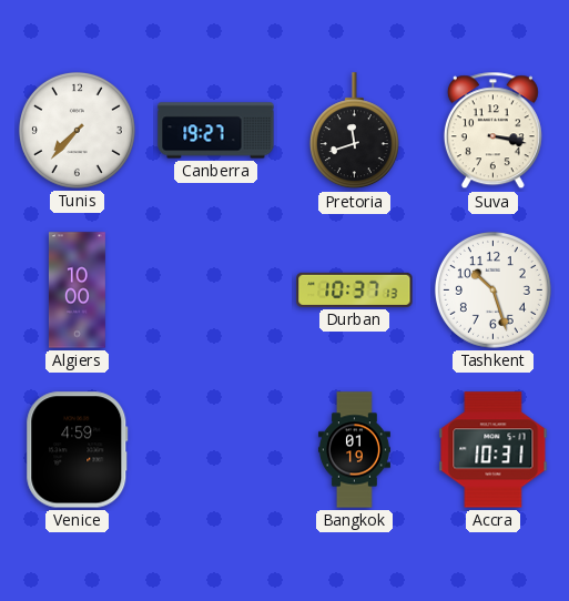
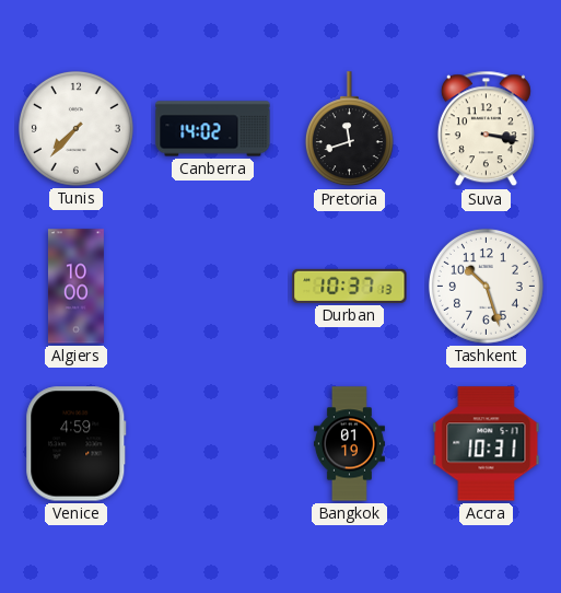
Canberra: 19:27 -> 14:02 (213, 129)
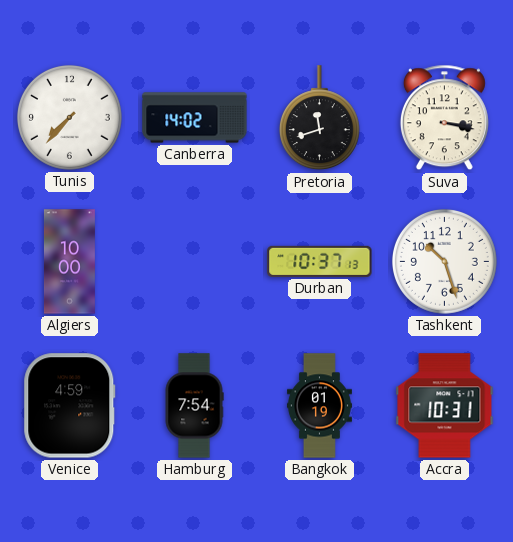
Hamburg: none -> 7:54 (194, 406)
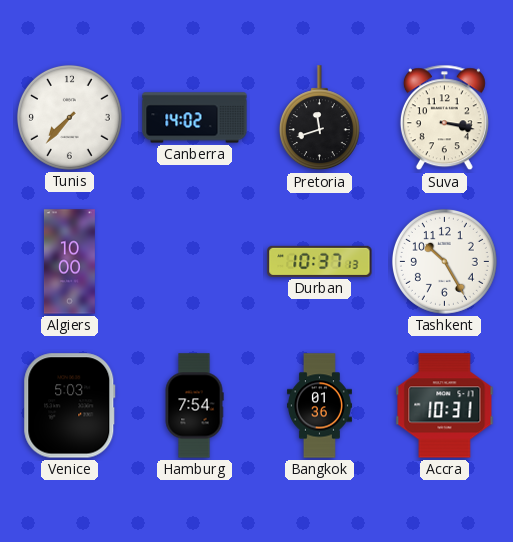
Tashkent: 10:27 -> 10:25 (444, 261)
Venice: 4:59 -> 5:03 (70, 406)
Bangkok: 01:19 -> 01:36 (319, 406)
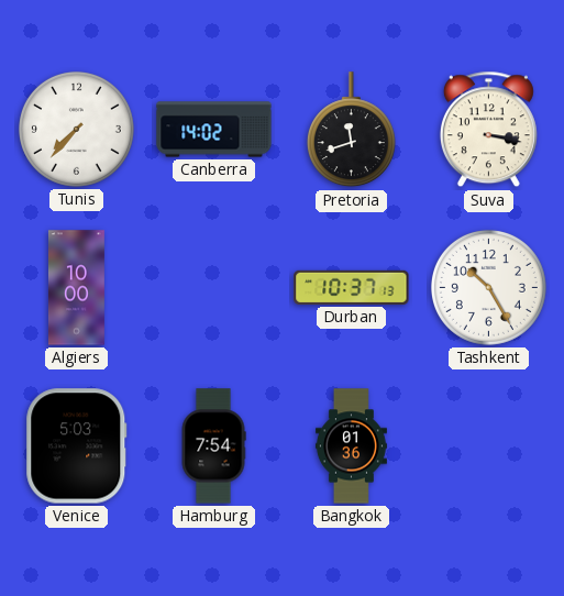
Accra: 10:31 -> none (445, 406)
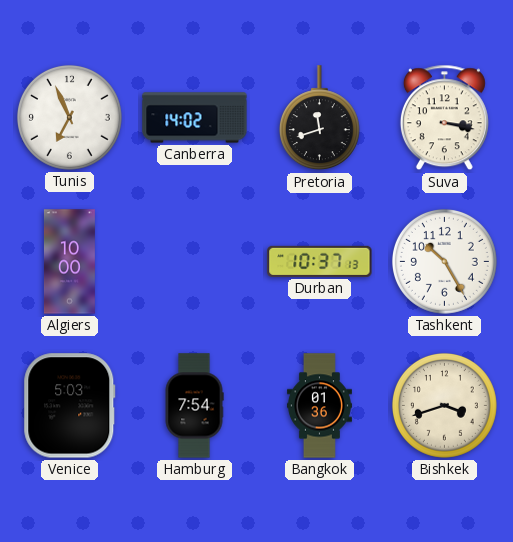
Tunis: 7:37 -> 6:56 (69, 117)
Bishkek: none -> 3:42 (444, 405)
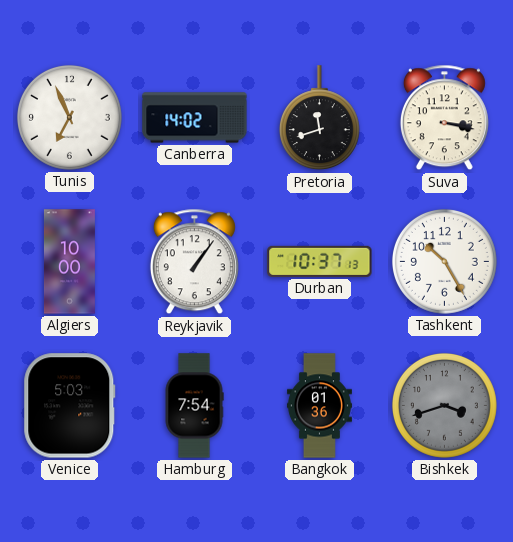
Reykjavik: none -> 1:06 (194, 262)
Bishkek dial: cream -> grey (444, 405)
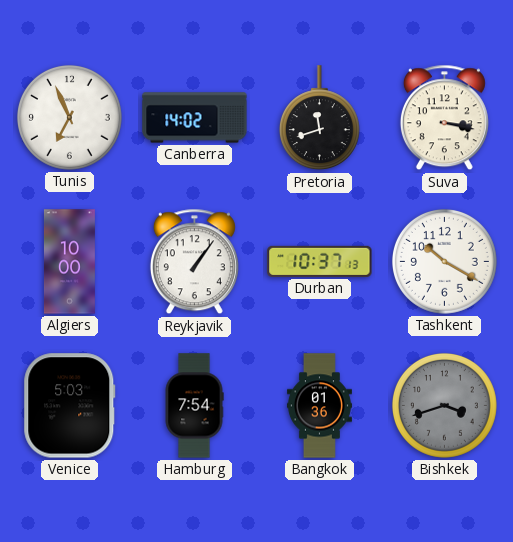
Tashkent: 10:25 -> 10:20 (444, 261)
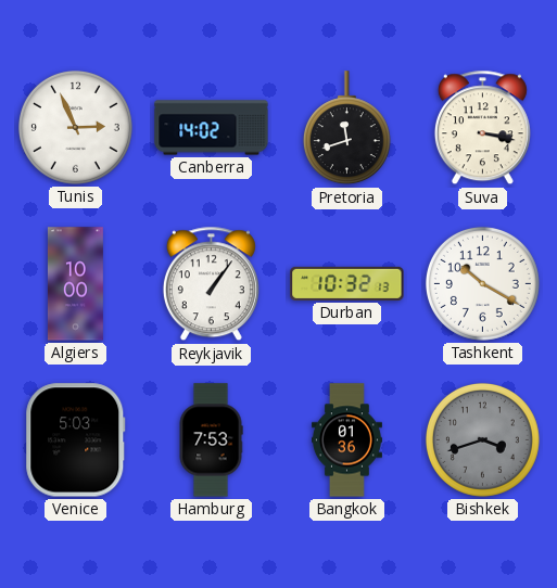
Tunis: 6:56 -> 2:56 (75, 127)
Durban: 10:37 -> 10:32 (347, 283)
Hamburg: 7:54 -> 7:53 (211, 440)
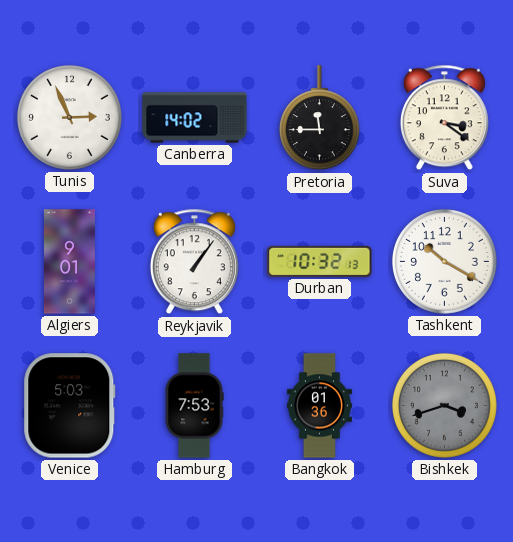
Pretoria: 11:42 -> 11:45 (319, 118)
Suva: 3:17 -> 3:21 (444, 118)
Algiers: 10:00 -> 9:01 (69, 262)
